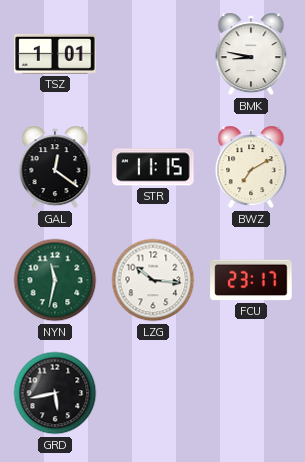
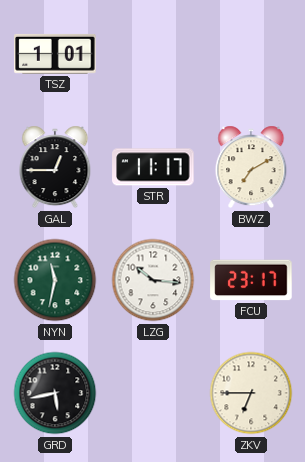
BMK: 8:47 -> none (251, 54)
GAL: 12:21 -> 12:45 (55, 167)
STR: 11:15 -> 11:17 (153, 167)
ZKV: none -> 6:45 (251, 393)
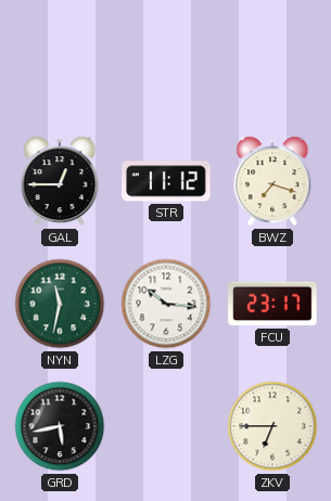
TSZ: 1:01 -> none (55, 54)
STR: 11:17 -> 11:12 (166, 181)
BWZ: 7:10 -> 7:18 (272, 181)
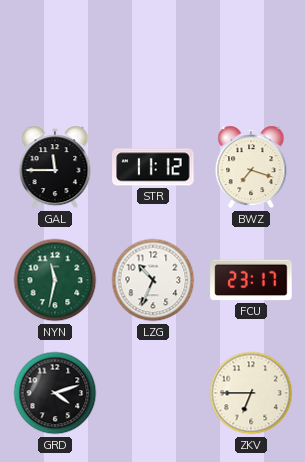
GAL: 12:45 -> 11:45 (55, 167)
LZG: 10:16 -> 10:34 (153, 280)
GRD: 5:43 -> 4:12 (55, 393)
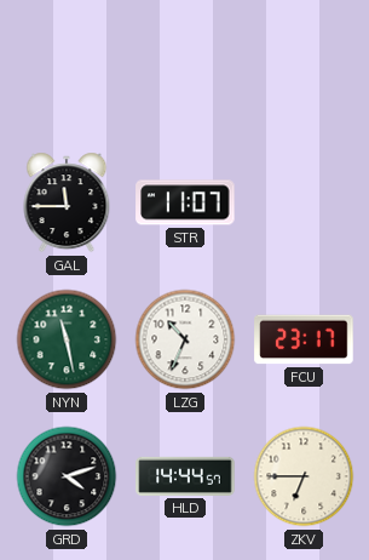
STR: 11:12 -> 11:07 (185, 202)
BWZ: 7:18 -> none (251, 167)
NYN: 11:32 -> 11:28 (67, 339)
HLD: none -> 14:44 (185, 476)
